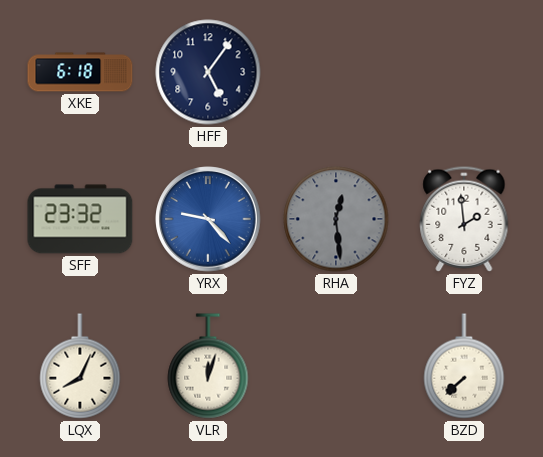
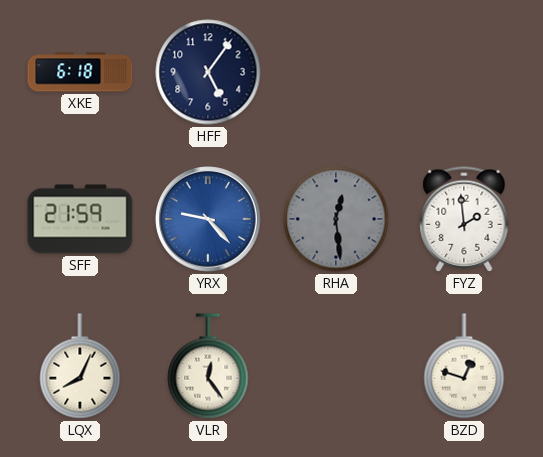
SFF: 23:32 -> 21:59 (80, 219)
VLR: 12:03 -> 12:24 (208, 366)
BZD: 7:38 -> 12:48 (464, 366)
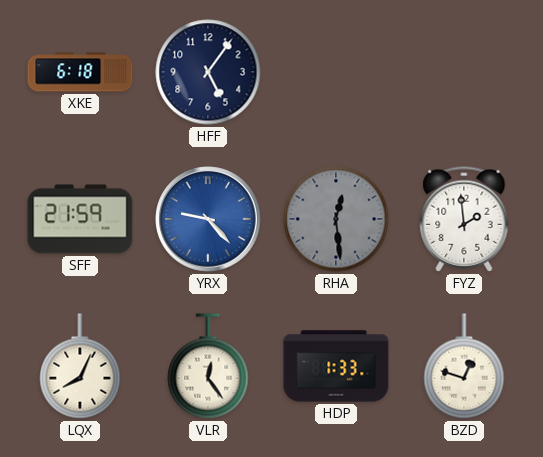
HDP: none -> 1:33 (336, 366)
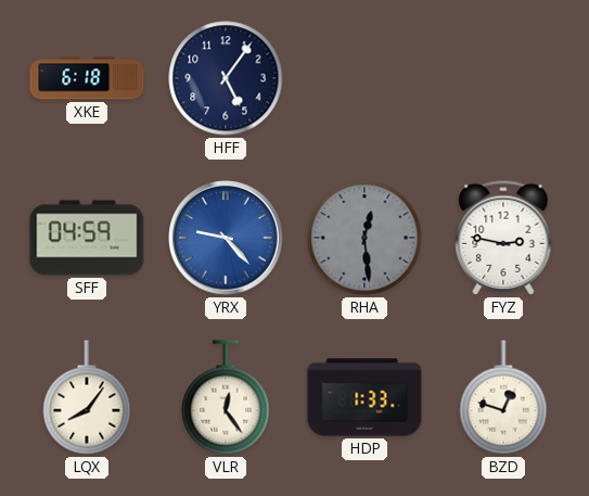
SFF: 21:59 -> 04:59 (87, 238)
FYZ: 1:59 -> 2:47 (503, 238)
LQX: 8:04 -> 8:06 (87, 397)
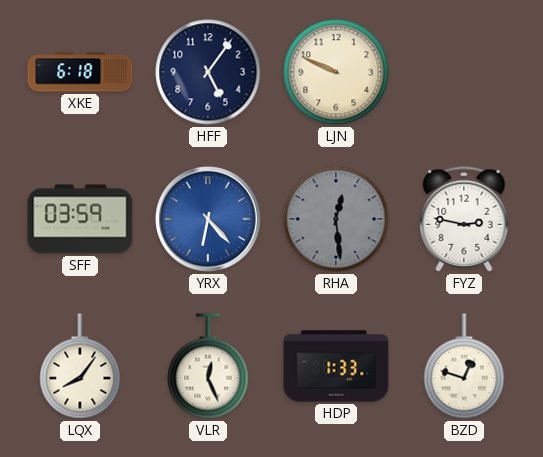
LJN: none -> 9:49 (336, 72)
SFF: 04:59 -> 03:59 (80, 219)
YRX: 9:23 -> 6:23 (208, 219)
VLR: 12:24 -> 12:26 (208, 366)
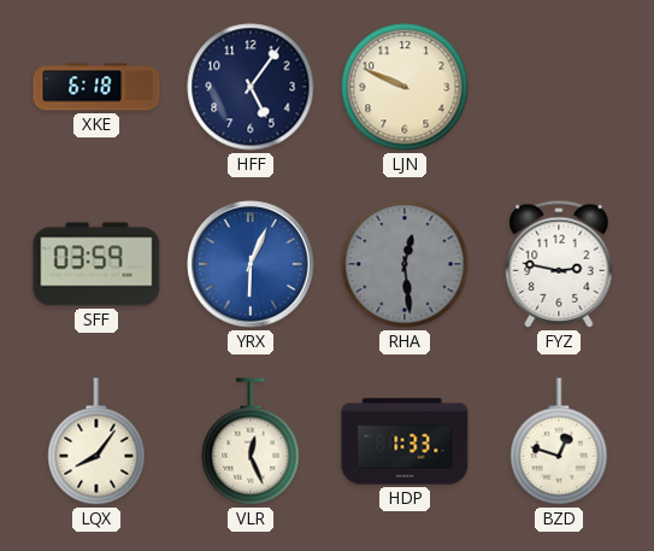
YRX: 6:23 -> 6:04 (251, 264)
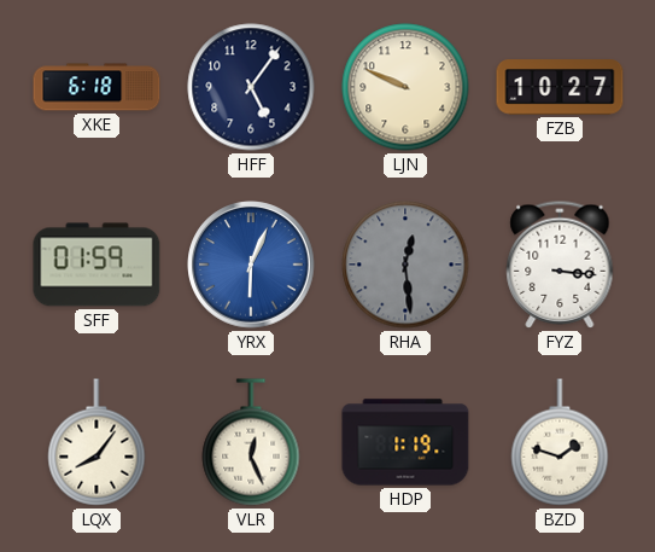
FZB: none -> 10:27 (560, 87)
SFF: 03:59 -> 01:59 (97, 265)
FYZ: 2:47 -> 3:16 (560, 265)
HDP: 1:33 -> 1:19 (405, 442)
BZD: 12:48 -> 1:48 (560, 442)
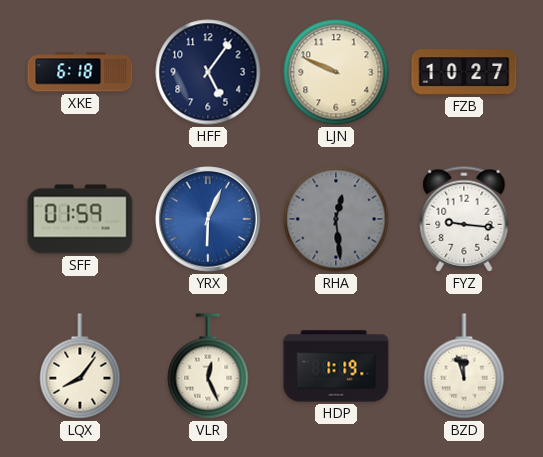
FYZ: 3:16 -> 9:16 (464, 219)
BZD: 1:48 -> 11:57 (464, 366)
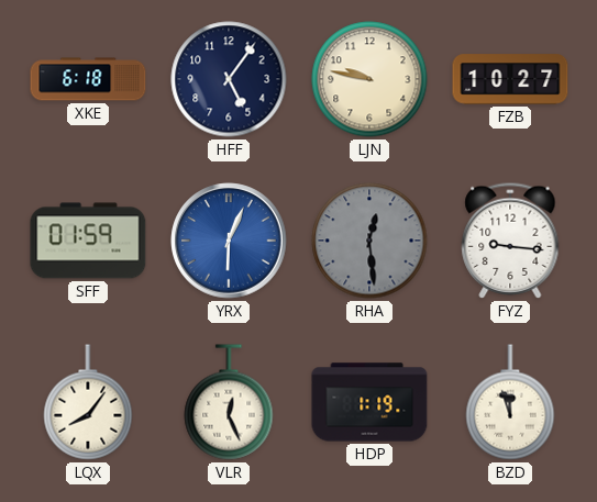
LJN: 9:49 -> 9:47 (369, 79)
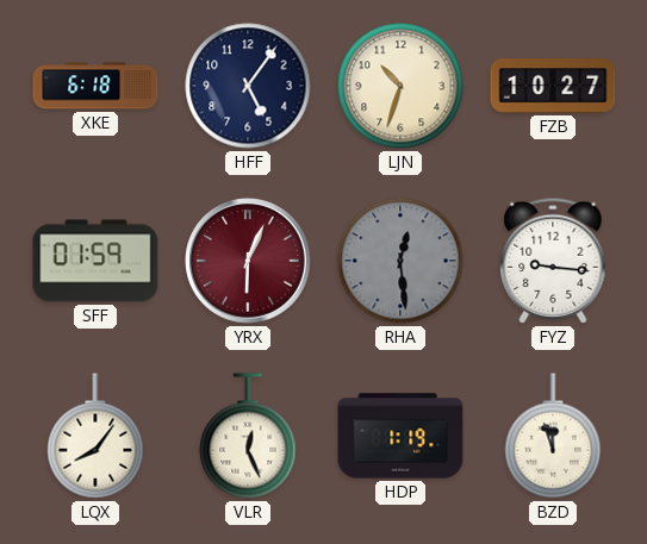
LJN: 9:47 -> 10:33 (400, 86)
YRX dial: blue -> burgundy (248, 261)
